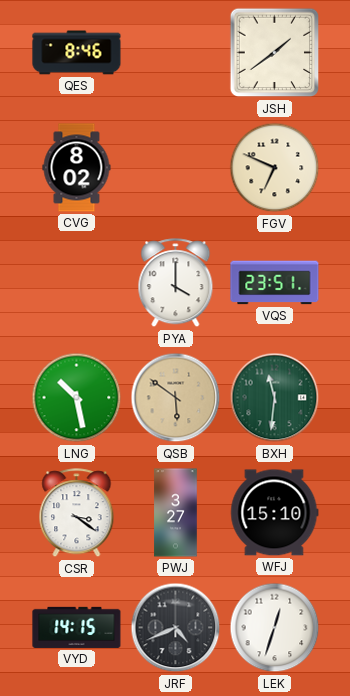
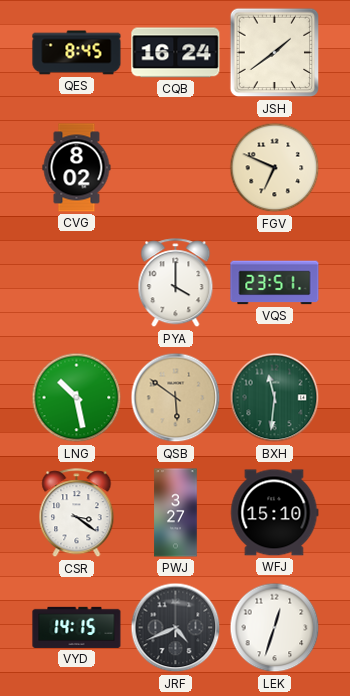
QES: 8:46 -> 8:45 (77, 53)
CQB: none -> 16:24 (176, 53)
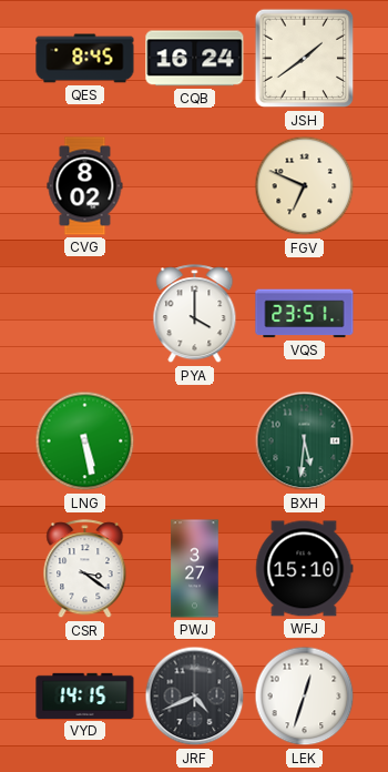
LNG: 10:28 -> 5:28 (85, 441)
QSB: 5:51 -> none (176, 398)
BXH: 11:31 -> 5:31 (305, 441)
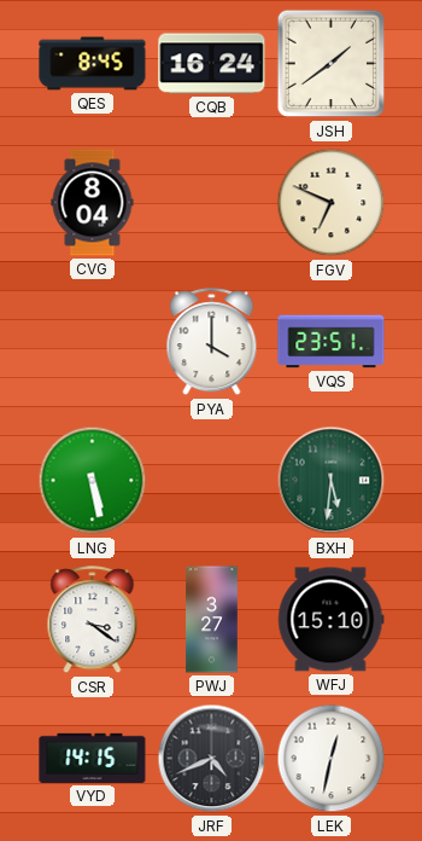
CVG: 8:02 -> 8:04 (93, 203)
LEK: 12:33 -> 12:32 (332, 759)
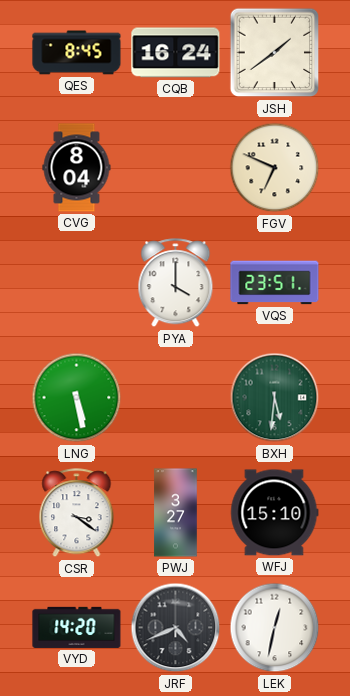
VYD: 14:15 -> 14:20 (77, 627)
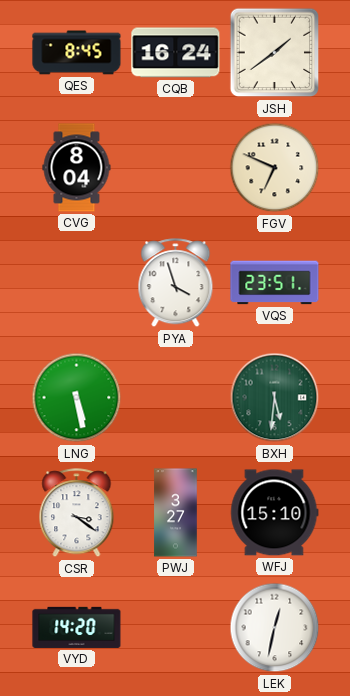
PYA: 4:00 -> 3:57 (176, 283)
JRF: 4:41 -> none (176, 628)
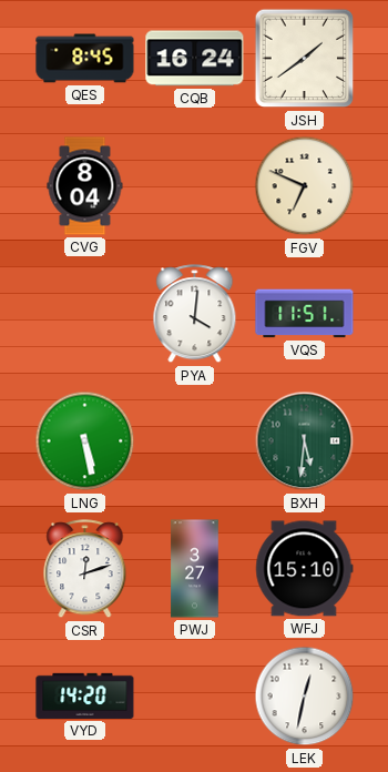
PYA: 3:57 -> 4:01 (195, 314)
VQS: 23:51 -> 11:51 (305, 314)
CSR: 3:21 -> 12:12 (85, 569)
